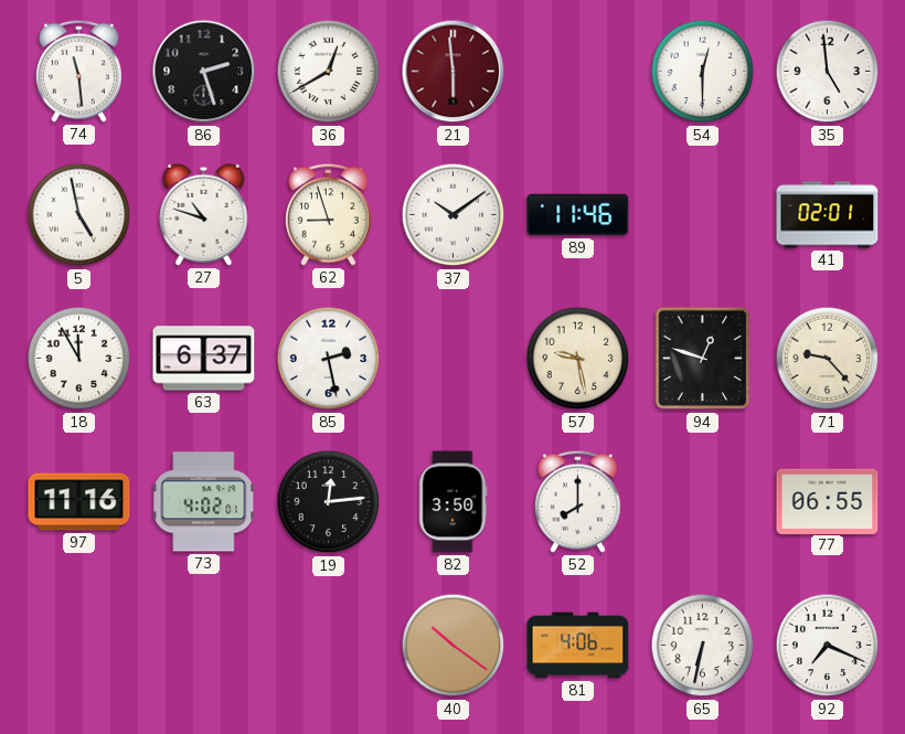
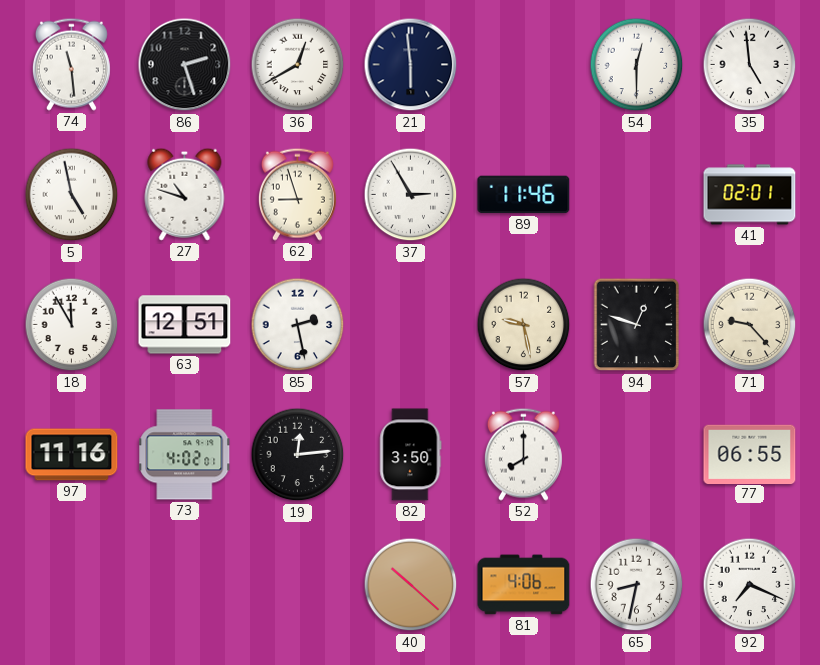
21 dial: burgundy -> navy (411, 65)
37: 10:09 -> 2:55 (411, 195)
63: 6:37 -> 12:51 (185, 325)
40: 10:21 -> 10:22 (411, 585)
65: 6:32 -> 8:32 (637, 585)
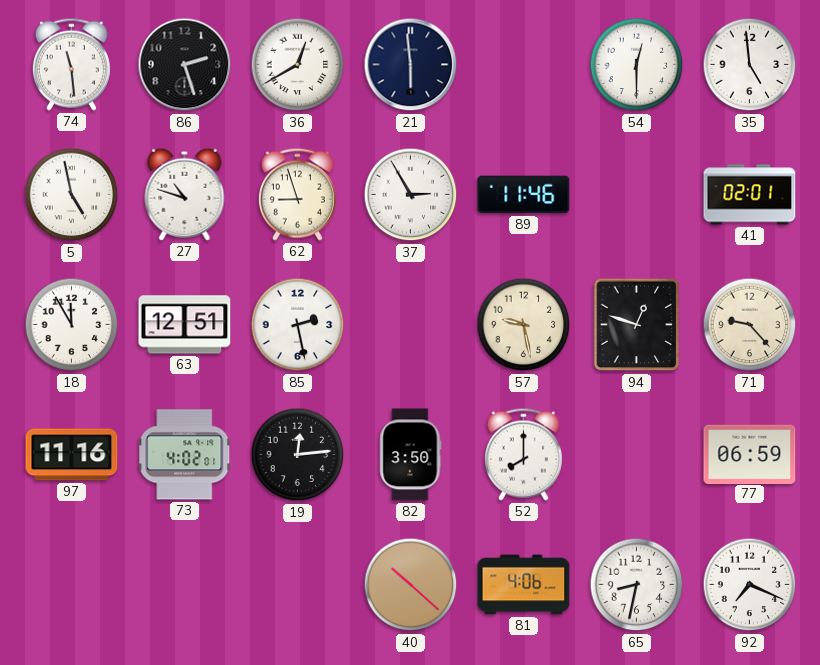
77: 06:55 -> 06:59 (750, 454)
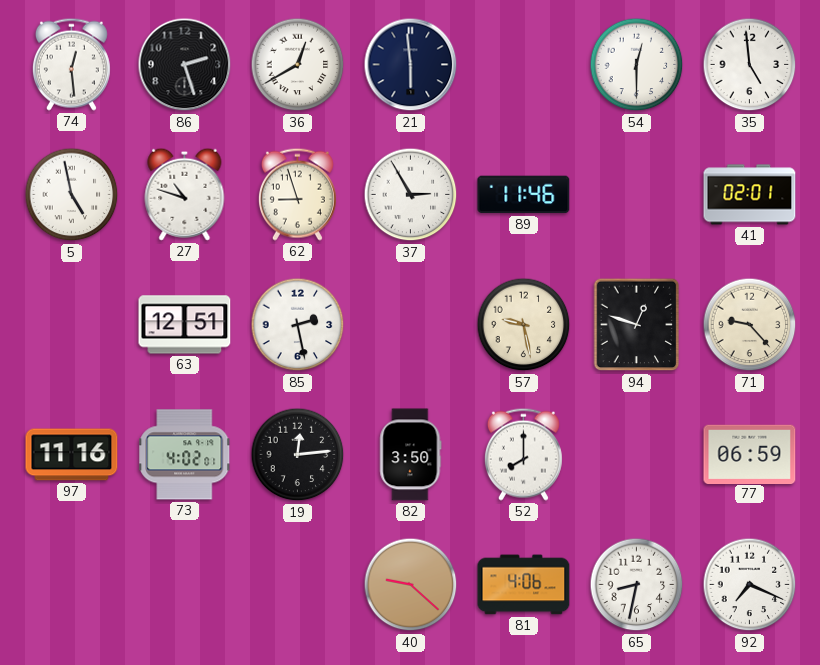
74: 11:29 -> 12:29 (71, 64)
18: 11:55 -> none (72, 325)
40: 10:22 -> 9:22 (411, 585)
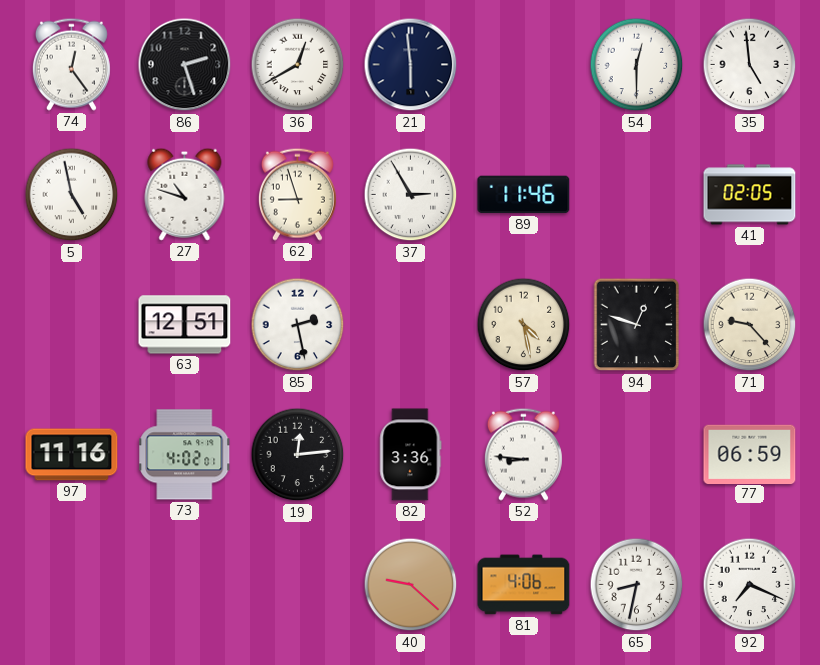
74: 12:29 -> 12:24 (71, 64)
41: 02:01 -> 02:05 (750, 195)
57: 9:28 -> 4:28 (524, 325)
82: 3:50 -> 3:36 (411, 455)
52: 8:00 -> 8:46 (523, 454)
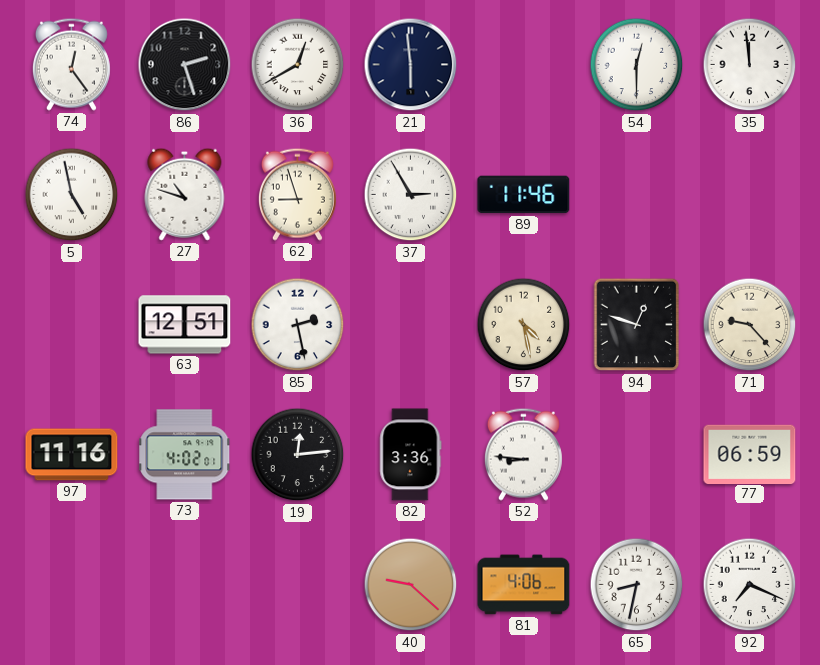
35: 4:59 -> 11:59 (750, 65)
41: 02:05 -> none (750, 195)
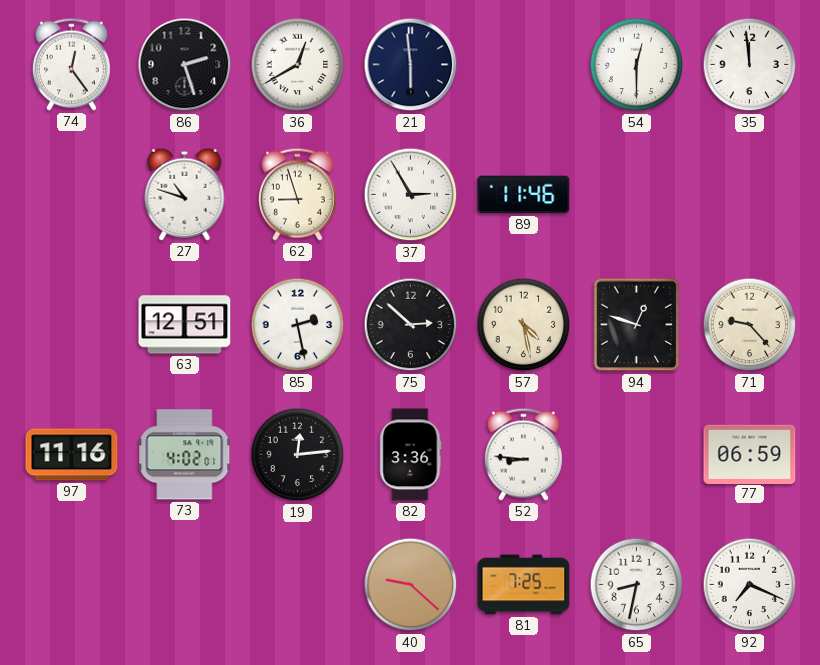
5: 4:58 -> none (72, 195)
75: none -> 2:52 (411, 325)
81: 4:06 -> 7:25 (524, 585)
